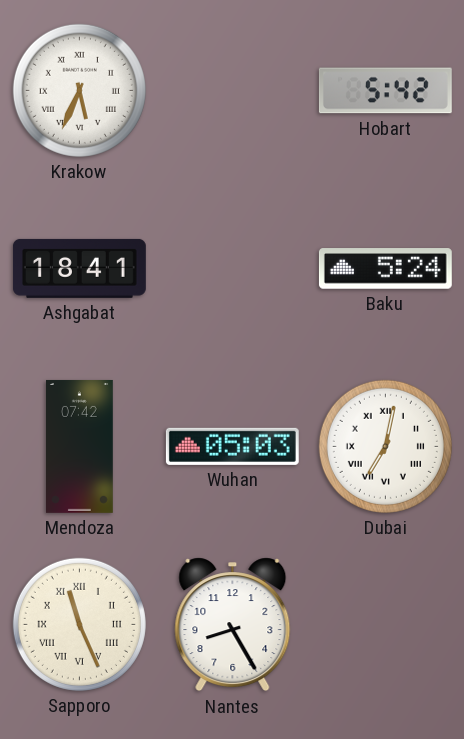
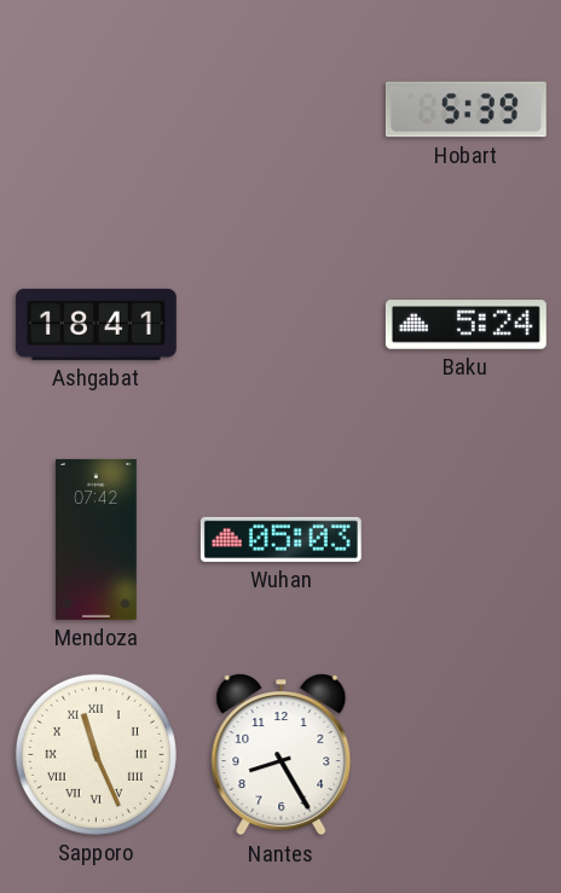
Krakow: 5:34 -> none (79, 90)
Hobart: 5:42 -> 5:39 (465, 110)
Dubai: 7:02 -> none (385, 446)
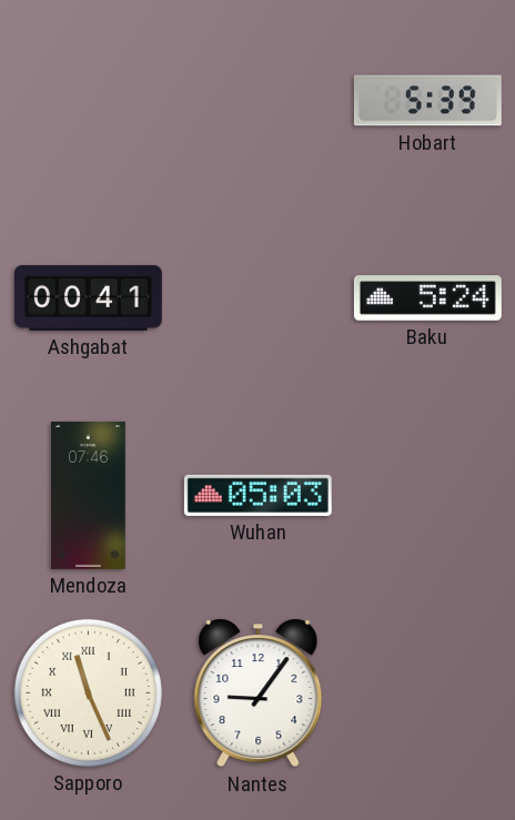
Ashgabat: 18:41 -> 00:41 (88, 297)
Mendoza: 07:42 -> 07:46 (89, 495)
Nantes: 8:25 -> 9:06 (259, 694)
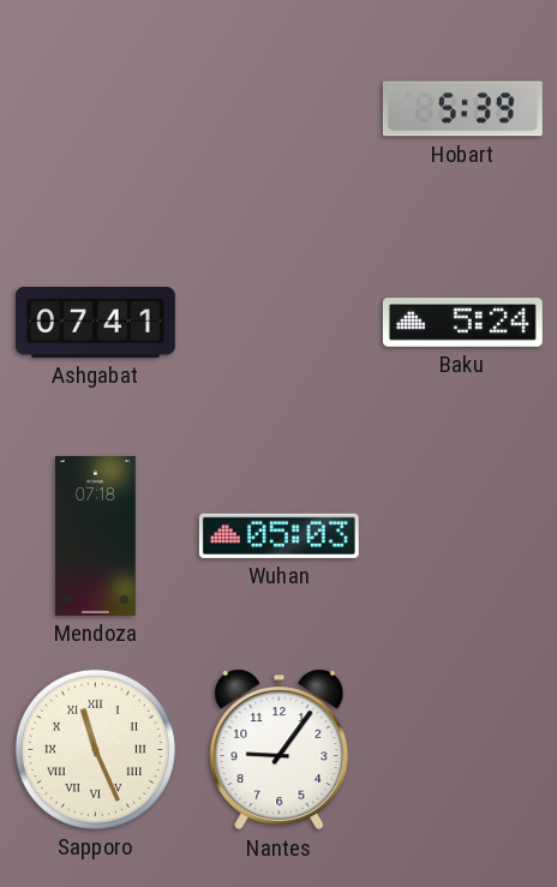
Ashgabat: 00:41 -> 07:41 (95, 322)
Mendoza: 07:46 -> 07:18 (96, 535)
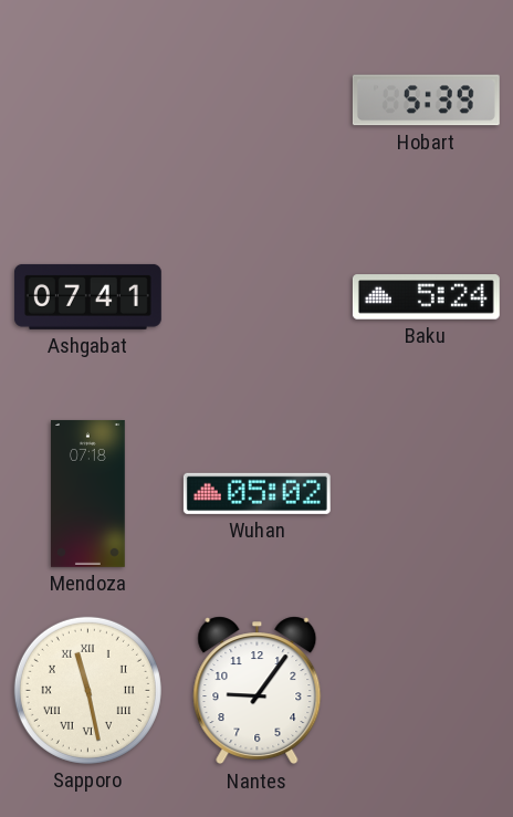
Wuhan: 05:03 -> 05:02 (256, 493)
Sapporo: 11:26 -> 11:28 (87, 690)
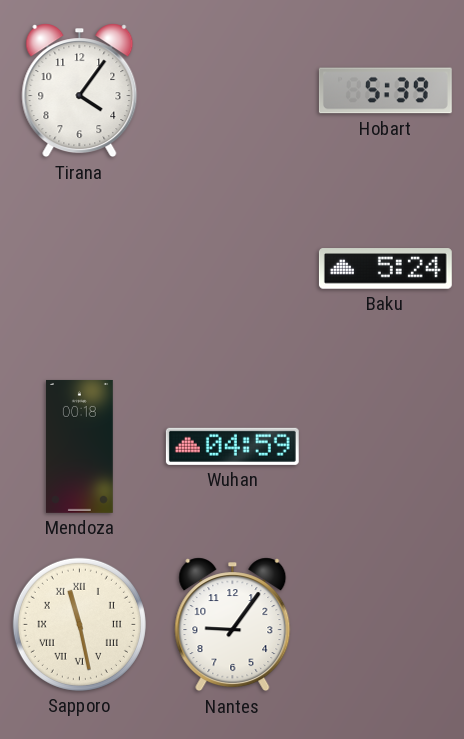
Tirana: none -> 4:06 (80, 91)
Ashgabat: 07:41 -> none (87, 296)
Mendoza: 07:18 -> 00:18 (80, 446)
Wuhan: 05:02 -> 04:59 (232, 446)
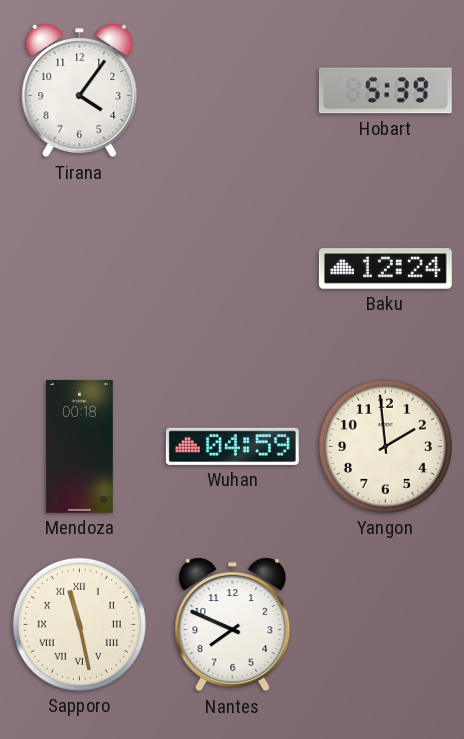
Baku: 5:24 -> 12:24 (385, 269)
Yangon: none -> 1:59 (385, 446)
Nantes: 9:06 -> 7:49 (233, 625)
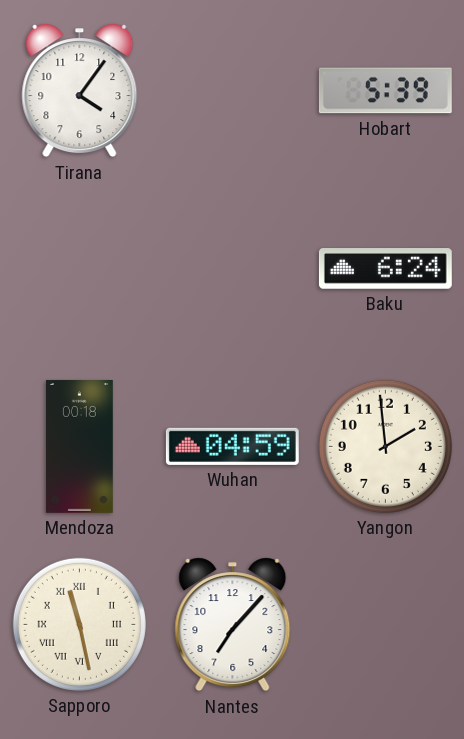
Baku: 12:24 -> 6:24 (385, 269)
Nantes: 7:49 -> 7:07 (233, 625)
